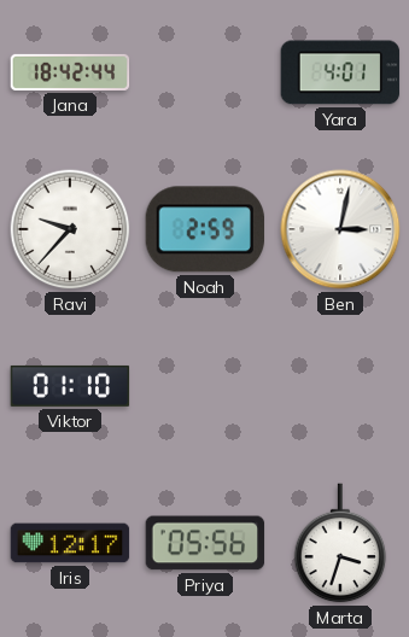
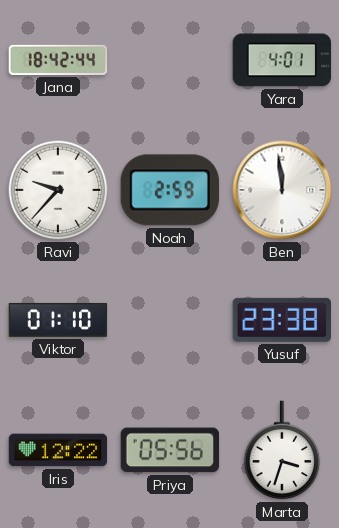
Ben: 3:02 -> 11:59 (282, 190)
Yusuf: none -> 23:38 (281, 320)
Iris: 12:17 -> 12:22 (58, 450)
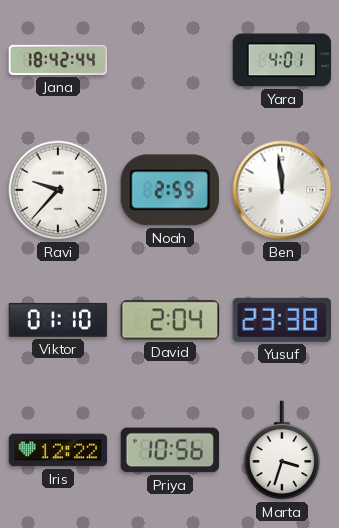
David: none -> 2:04 (170, 320)
Priya: 05:56 -> 10:56 (170, 450)
